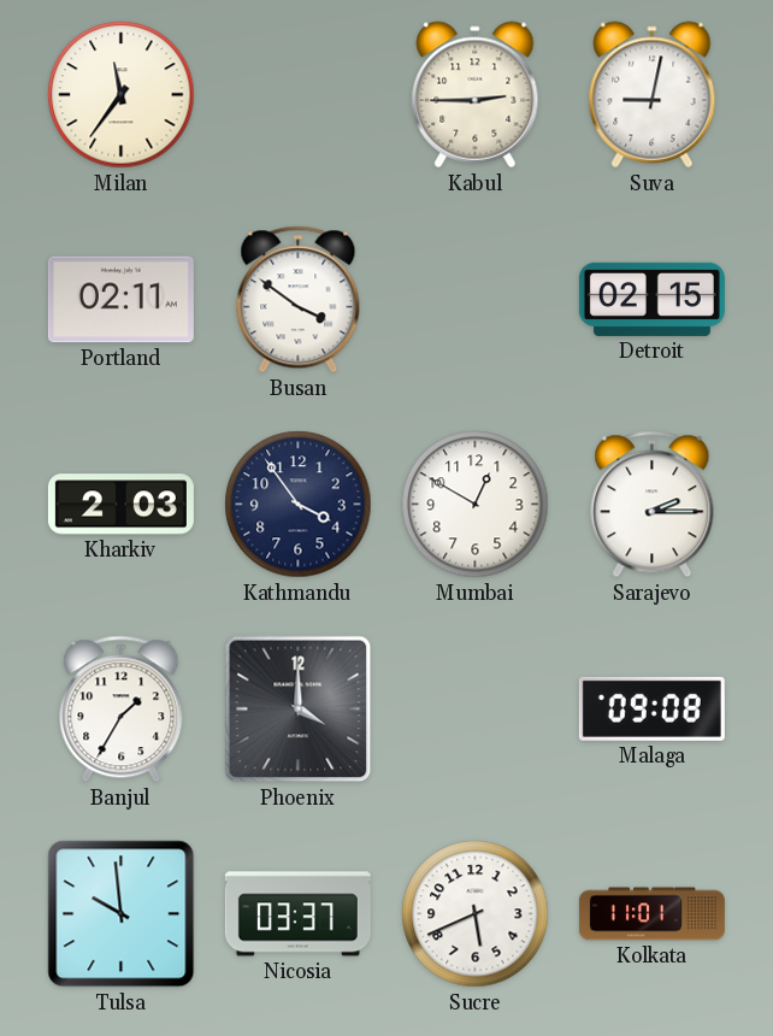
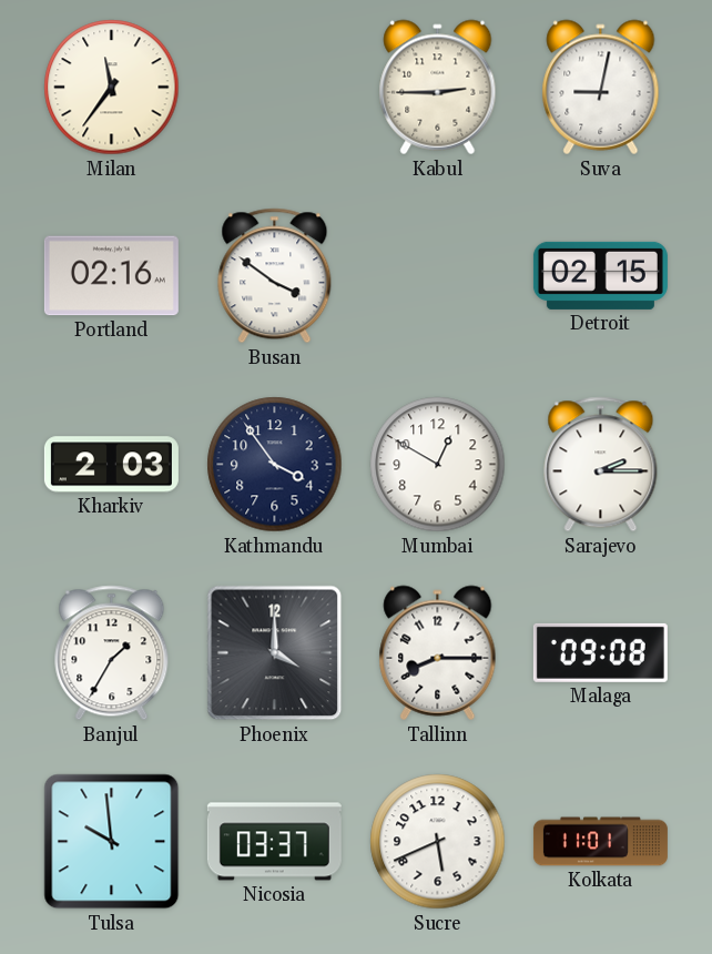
Portland: 02:11 -> 02:16 (111, 276)
Tallinn: none -> 8:15 (438, 653)
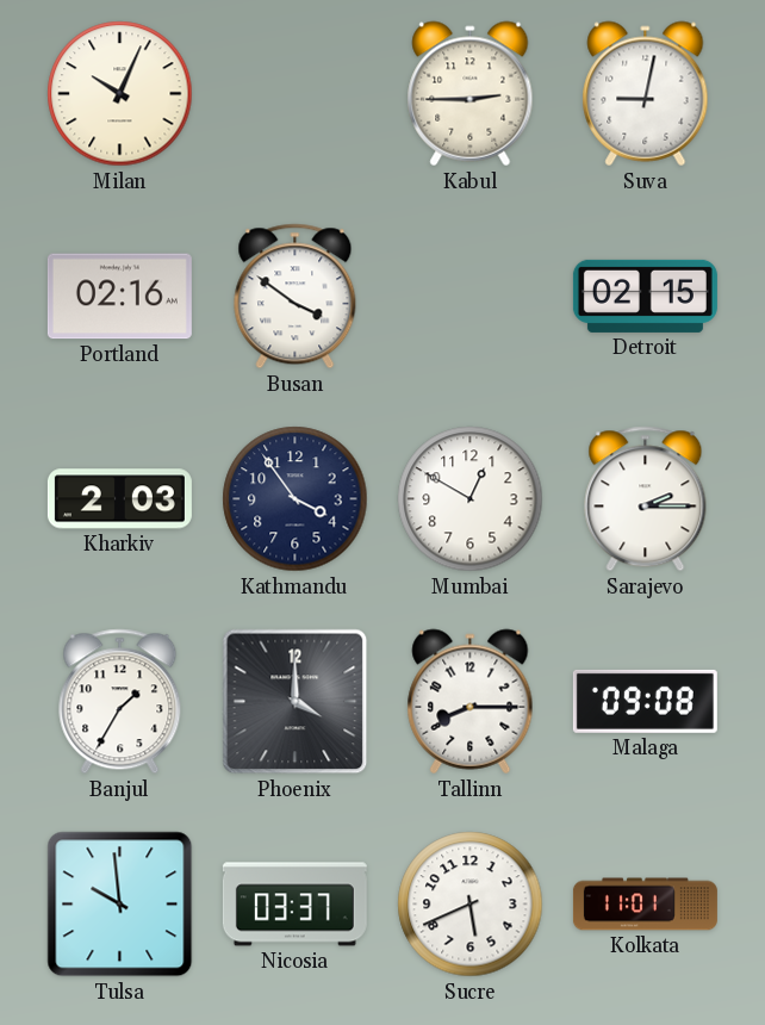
Milan: 11:36 -> 10:04 (120, 94)
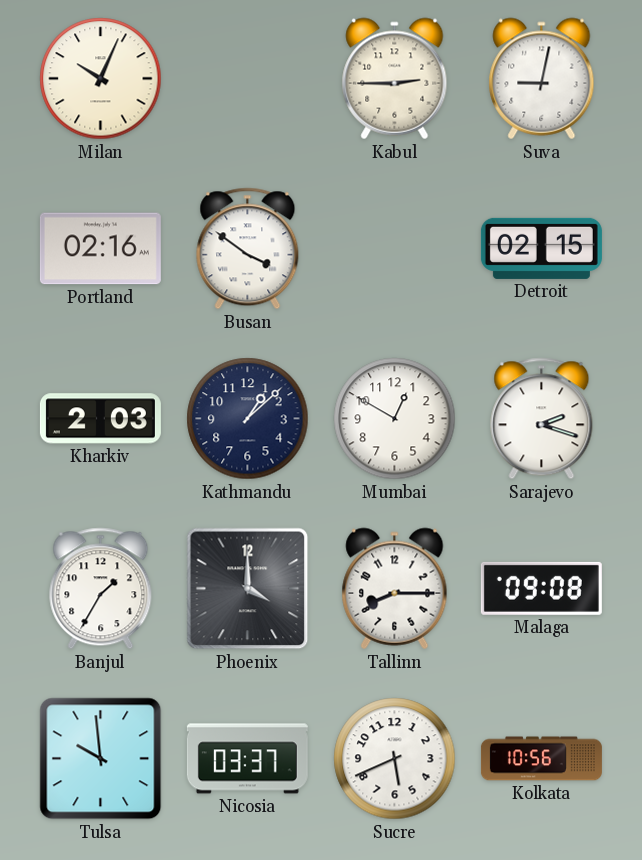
Kathmandu: 3:54 -> 1:08 (248, 419)
Sarajevo: 2:15 -> 2:18 (542, 419)
Kolkata: 11:01 -> 10:56 (541, 759)
